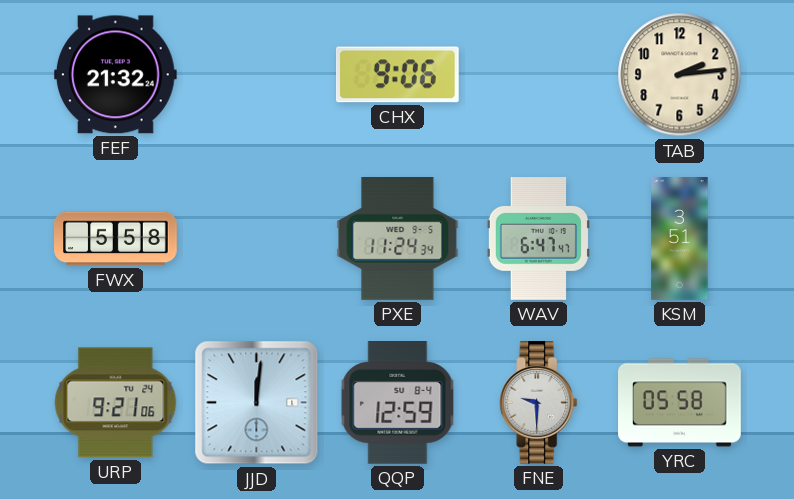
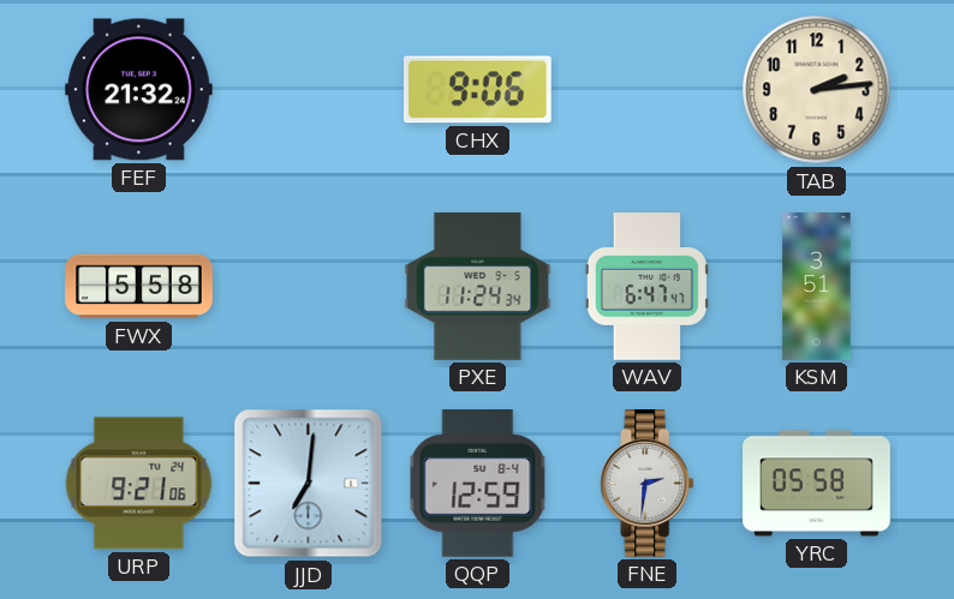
JJD: 12:01 -> 7:01 (309, 484)
FNE: 9:30 -> 2:31 (648, 484)
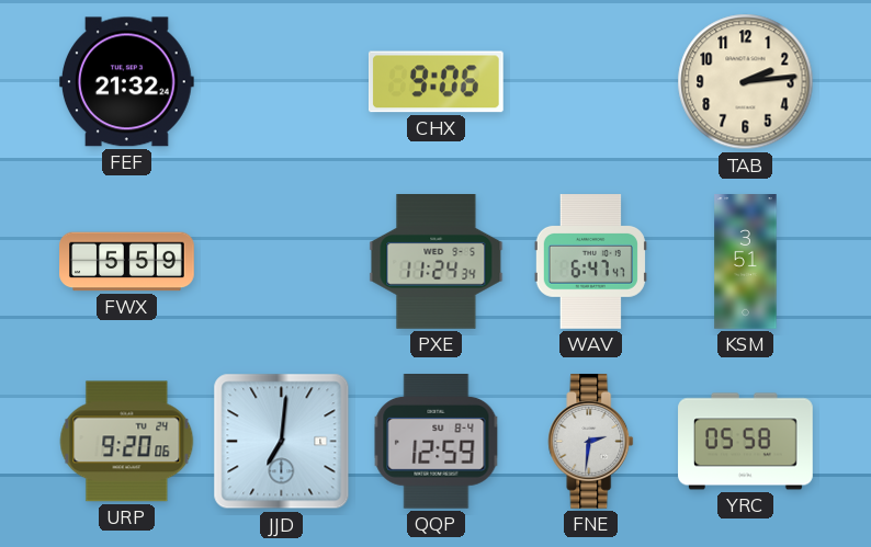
FWX: 5:58 -> 5:59 (127, 262)
URP: 9:21 -> 9:20 (127, 442)
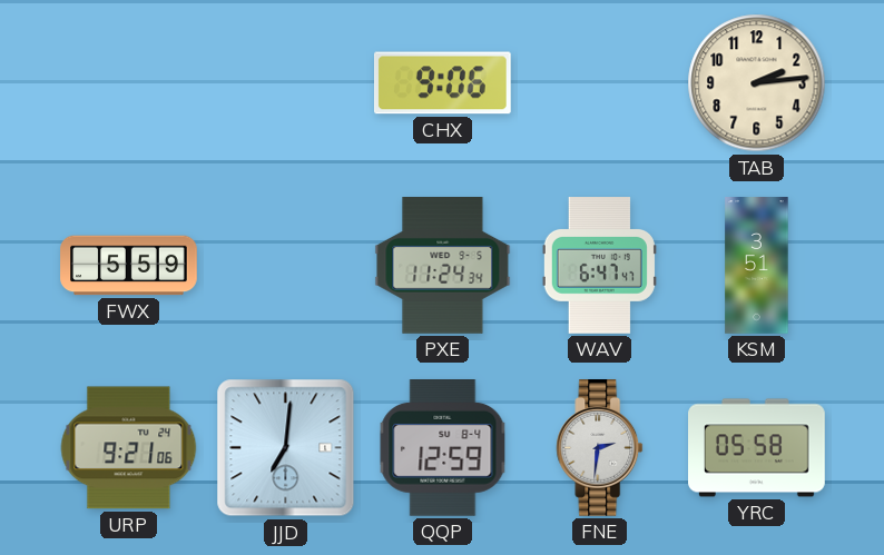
FEF: 21:32 -> none (126, 82)
URP: 9:20 -> 9:21 (129, 448)
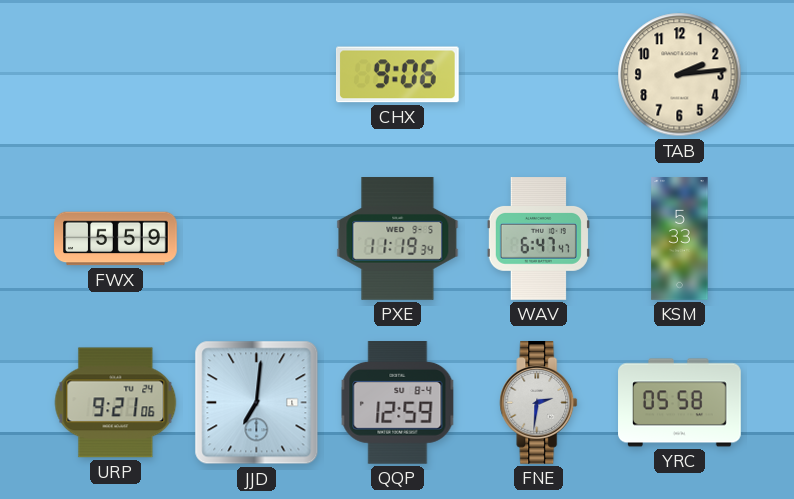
PXE: 11:24 -> 11:19 (398, 239)
KSM: 3:51 -> 5:33 (680, 239)
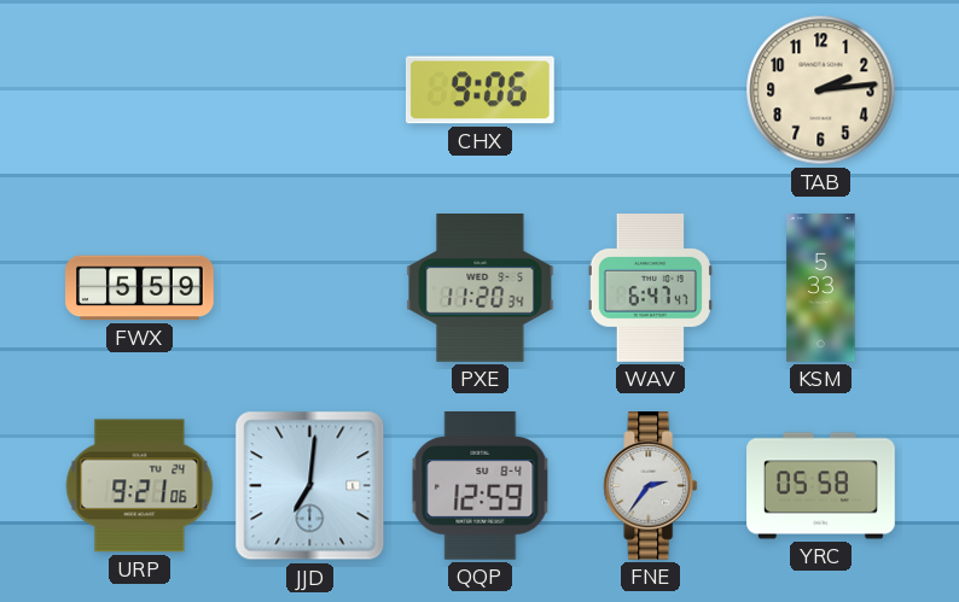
PXE: 11:19 -> 11:20 (481, 288)
FNE: 2:31 -> 2:36 (651, 486)
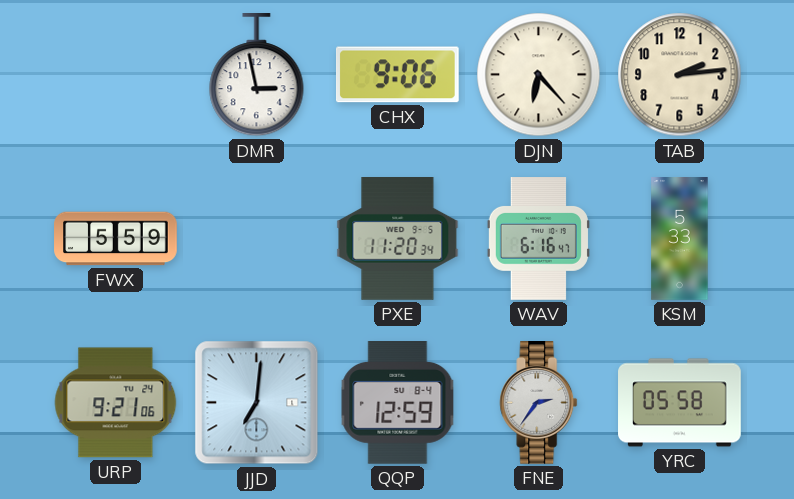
DMR: none -> 2:58 (257, 76)
DJN: none -> 6:23 (539, 75)
WAV: 6:47 -> 6:16 (538, 239)
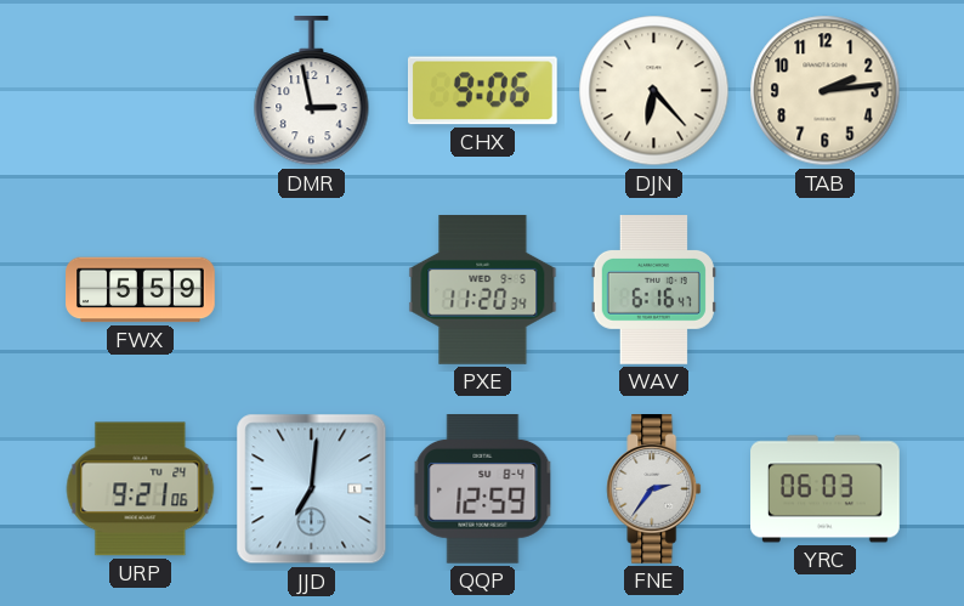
KSM: 5:33 -> none (680, 239)
YRC: 05:58 -> 06:03 (826, 489)
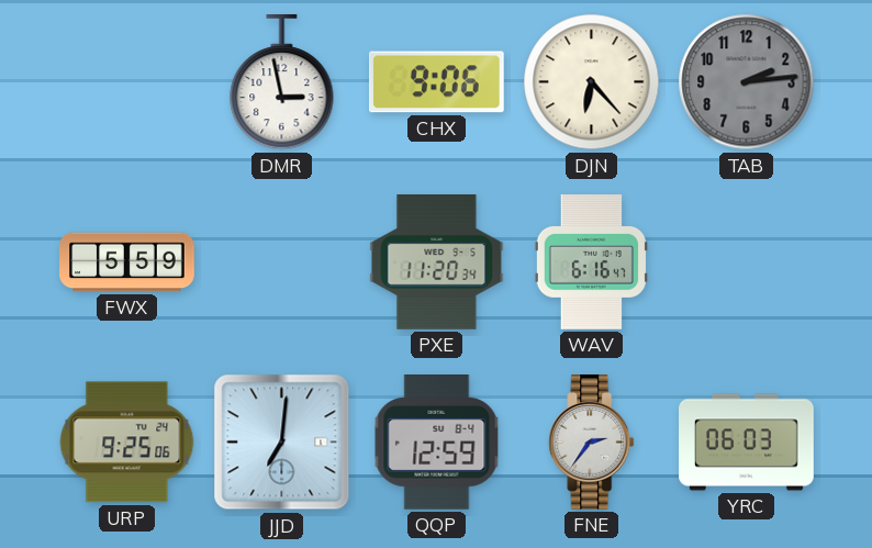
TAB dial: cream -> grey (747, 82)
URP: 9:21 -> 9:25 (127, 443)
